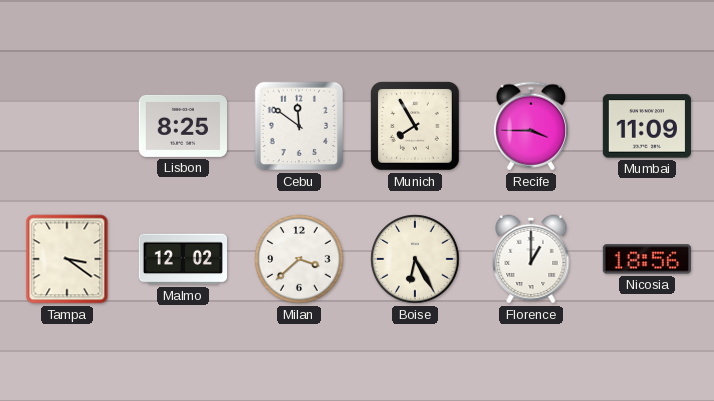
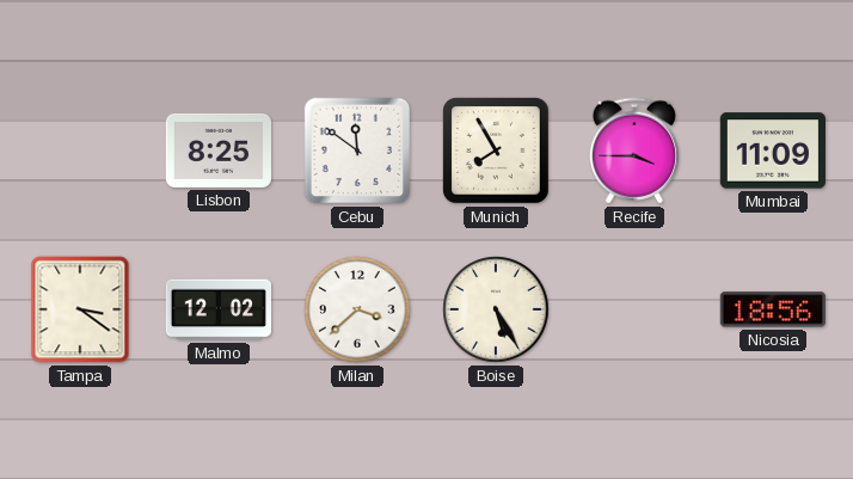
Boise: 6:25 -> 5:25 (496, 309)
Florence: 1:00 -> none (531, 259)
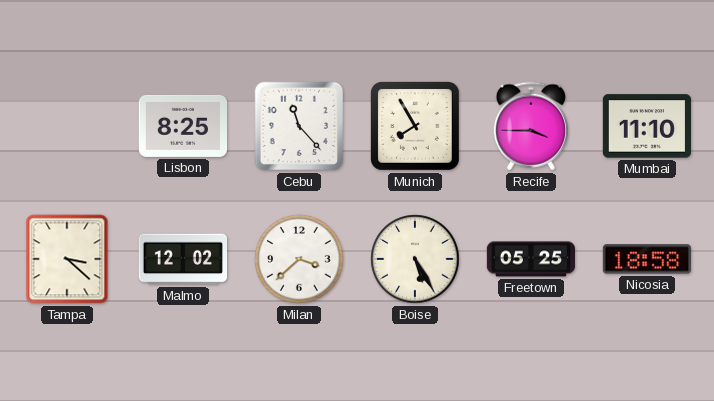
Cebu: 11:51 -> 11:23 (299, 126)
Mumbai: 11:09 -> 11:10 (647, 126)
Tampa: 3:21 -> 3:22 (67, 259)
Freetown: none -> 05:25 (530, 259)
Nicosia: 18:56 -> 18:58 (647, 259)
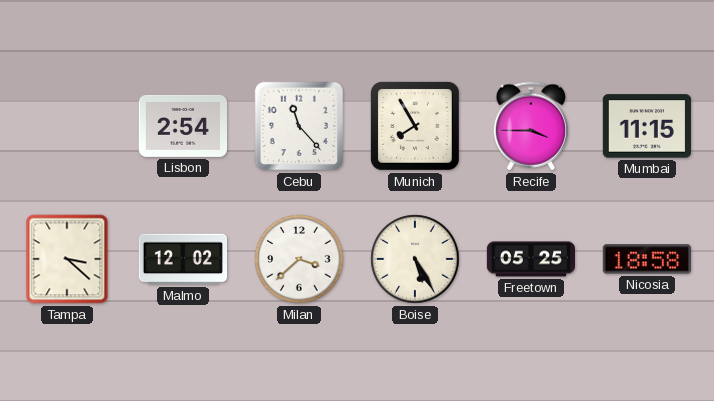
Lisbon: 8:25 -> 2:54 (182, 126)
Mumbai: 11:10 -> 11:15 (647, 126)
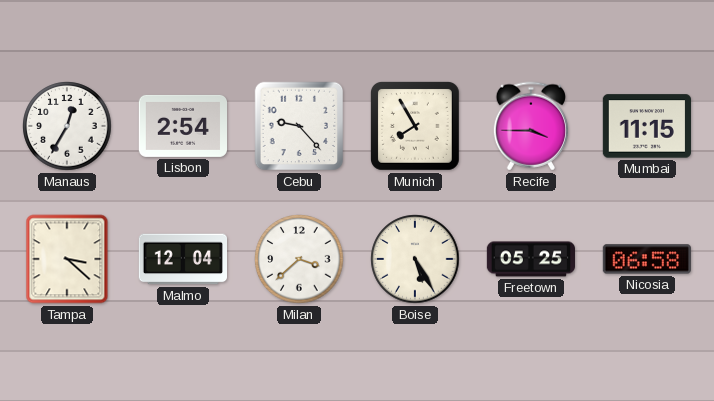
Manaus: none -> 12:35 (67, 126)
Cebu: 11:23 -> 9:23 (299, 126)
Malmo: 12:02 -> 12:04 (182, 259)
Nicosia: 18:58 -> 06:58 (647, 259)
